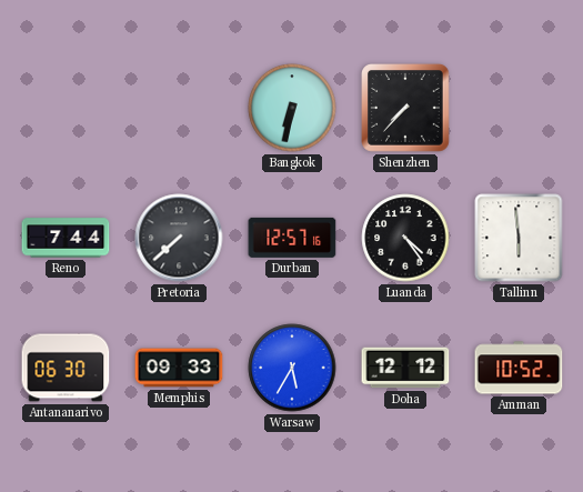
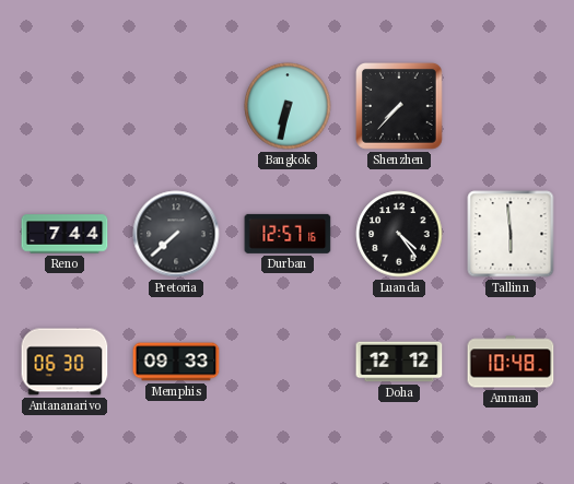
Warsaw: 5:35 -> none (292, 368)
Amman: 10:52 -> 10:48 (511, 362)
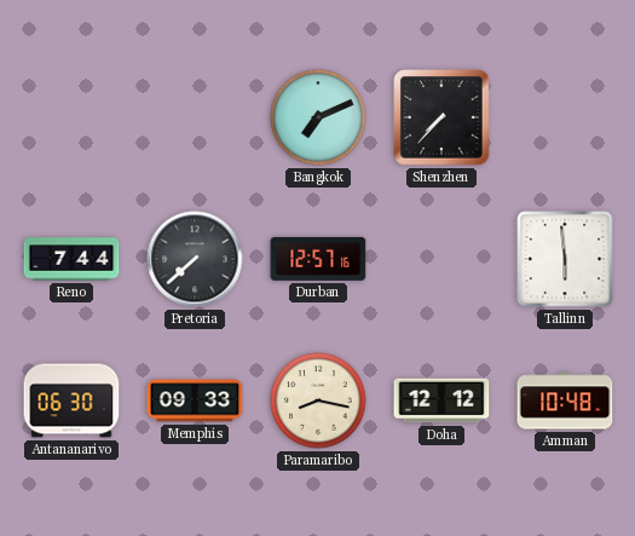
Bangkok: 6:32 -> 7:11 (318, 117)
Luanda: 4:24 -> none (399, 234)
Paramaribo: none -> 8:17 (318, 400)
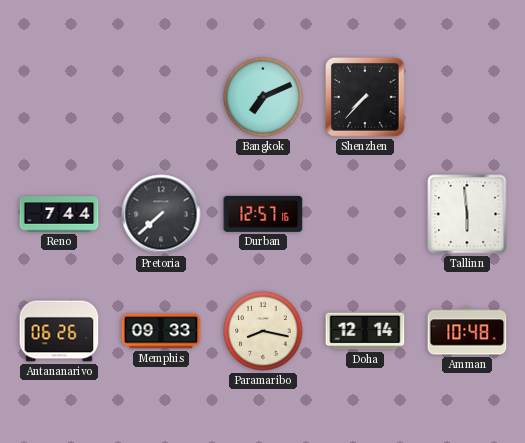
Antananarivo: 06:30 -> 06:26 (59, 331)
Doha: 12:12 -> 12:14 (365, 331)
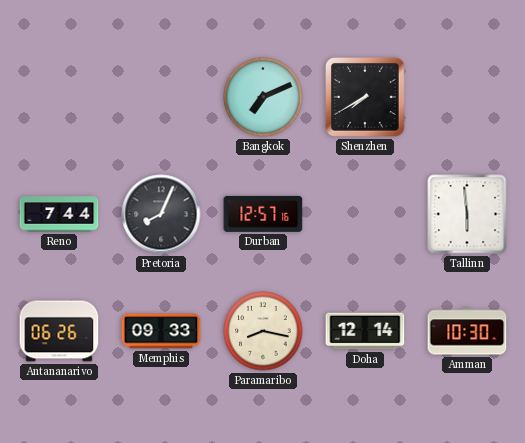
Shenzhen: 7:37 -> 7:40 (366, 98)
Pretoria: 7:38 -> 8:04 (161, 214)
Amman: 10:48 -> 10:30 (467, 331)
